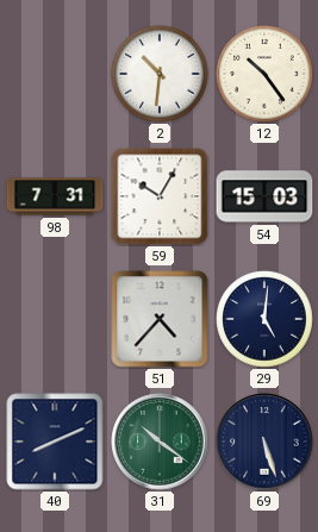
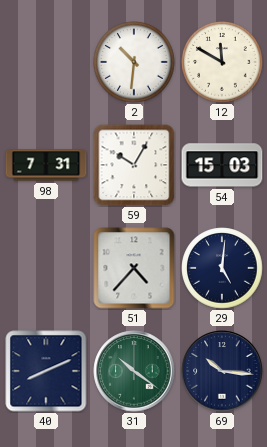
12: 10:24 -> 11:50 (222, 62)
69: 5:27 -> 10:16 (222, 371)
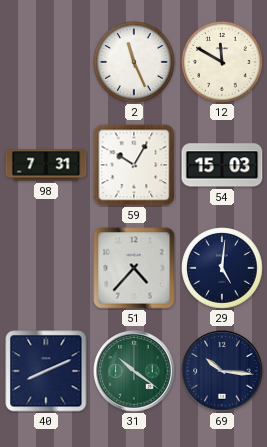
2: 10:31 -> 11:26 (134, 62)
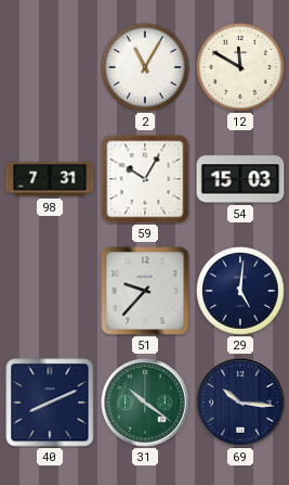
2: 11:26 -> 11:05 (145, 67)
51: 4:37 -> 9:37 (145, 291)
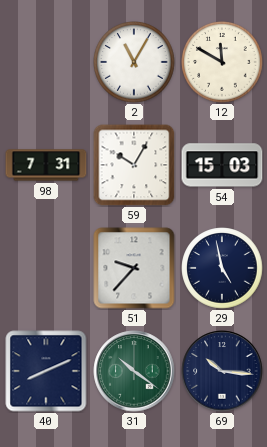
29: 5:01 -> 4:58 (222, 268)
